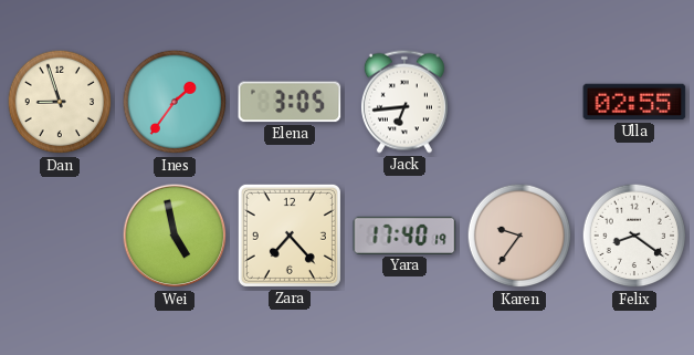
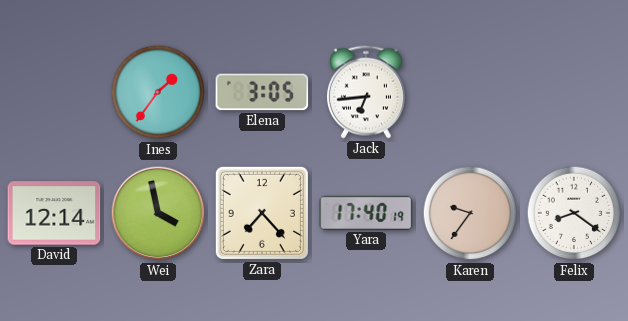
Dan: 8:57 -> none (60, 102)
Ulla: 02:55 -> none (634, 102)
David: none -> 12:14 (54, 213)
Wei: 4:58 -> 3:58 (158, 213)
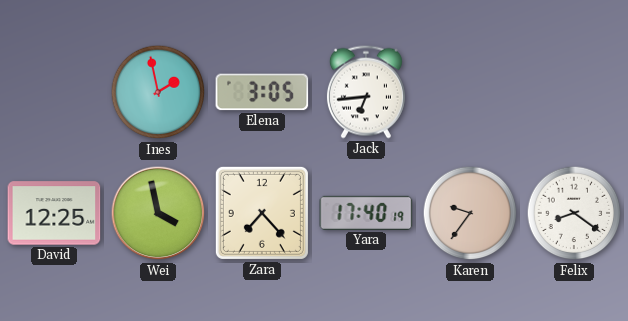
Ines: 1:36 -> 1:58 (158, 92)
David: 12:14 -> 12:25 (54, 213)
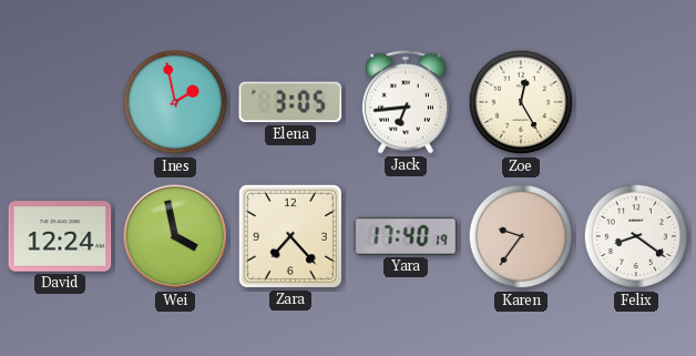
Zoe: none -> 12:25 (521, 102)
David: 12:25 -> 12:24 (60, 236)
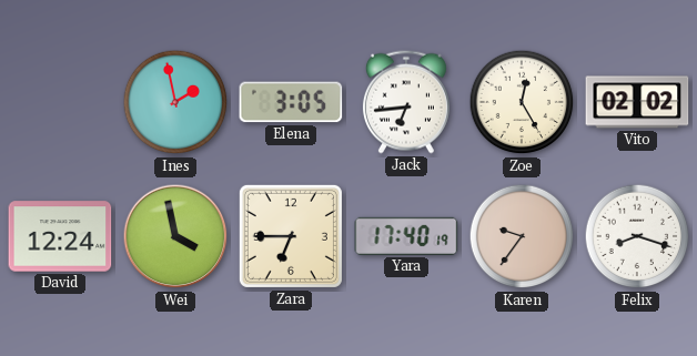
Vito: none -> 02:02 (637, 102)
Zara: 7:23 -> 6:45 (291, 236)
Felix: 8:21 -> 8:18 (637, 236)
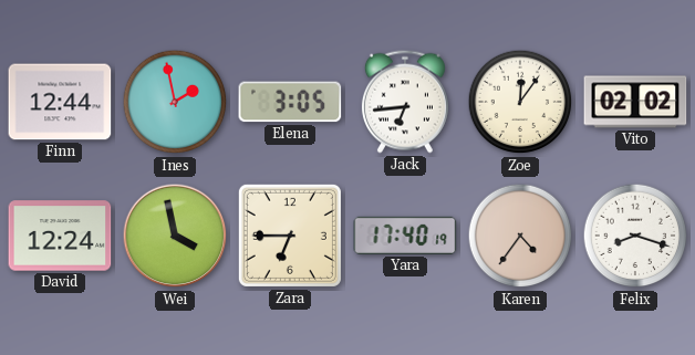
Finn: none -> 12:44 (60, 102)
Zoe: 12:25 -> 12:06 (520, 102)
Karen: 9:36 -> 4:36 (520, 236)
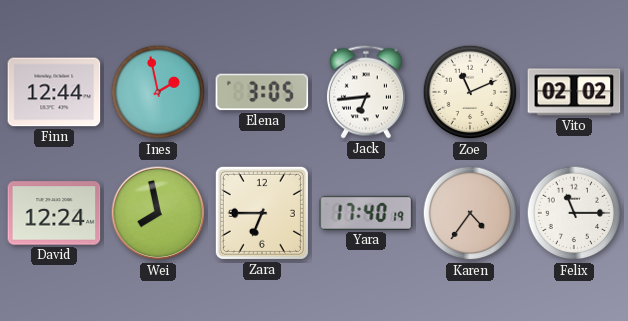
Zoe: 12:06 -> 11:11 (470, 92)
Wei: 3:58 -> 7:58 (158, 213)
Felix: 8:18 -> 11:15 (574, 213)
